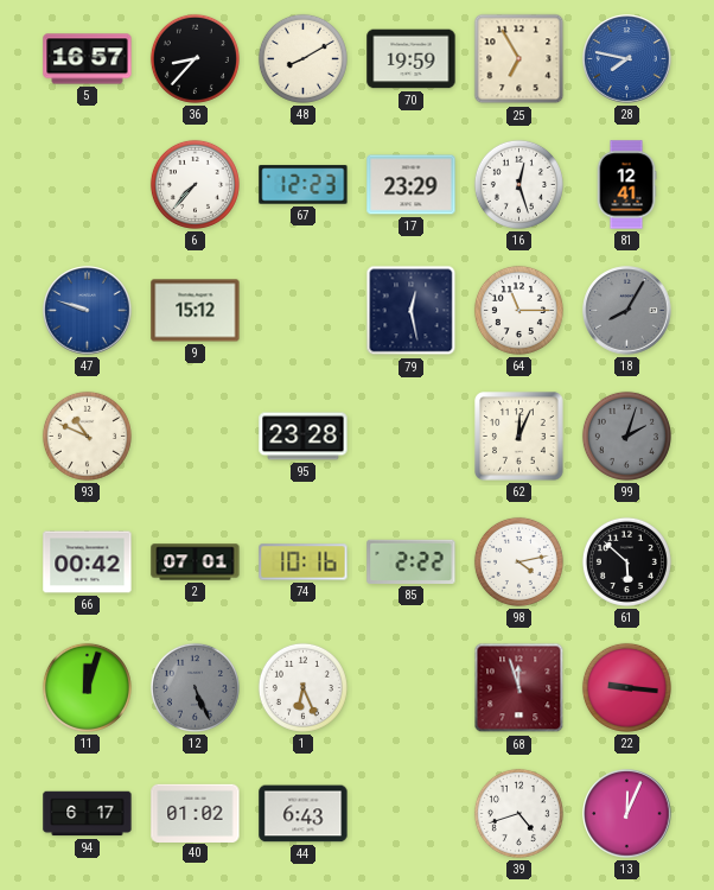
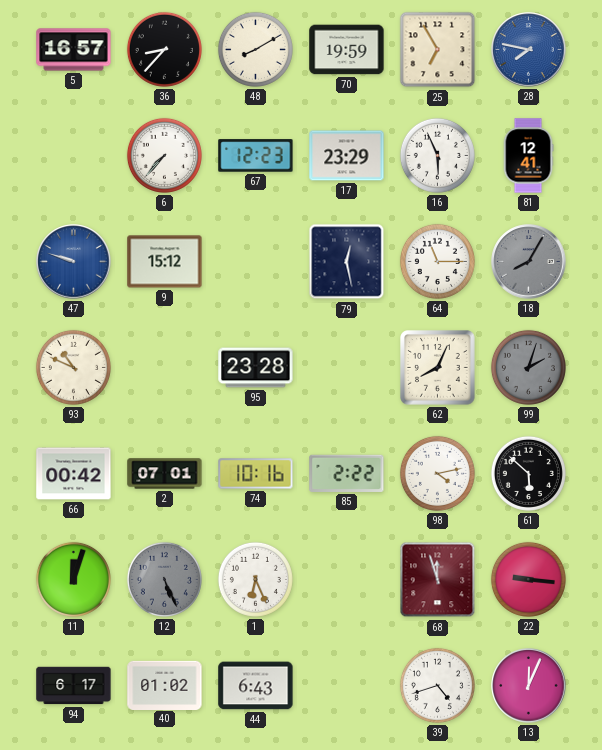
16: 12:27 -> 5:56 (437, 155)
62: 12:04 -> 8:04 (438, 368)
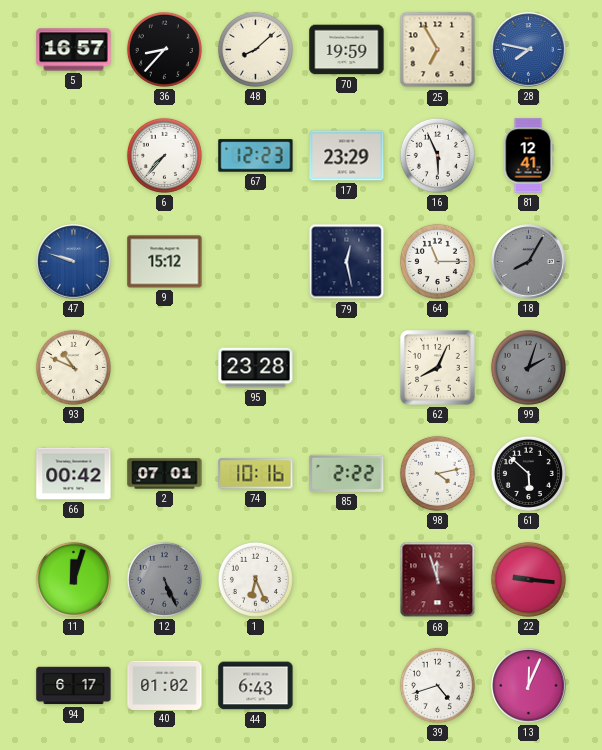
48: 8:10 -> 8:08 (255, 49)
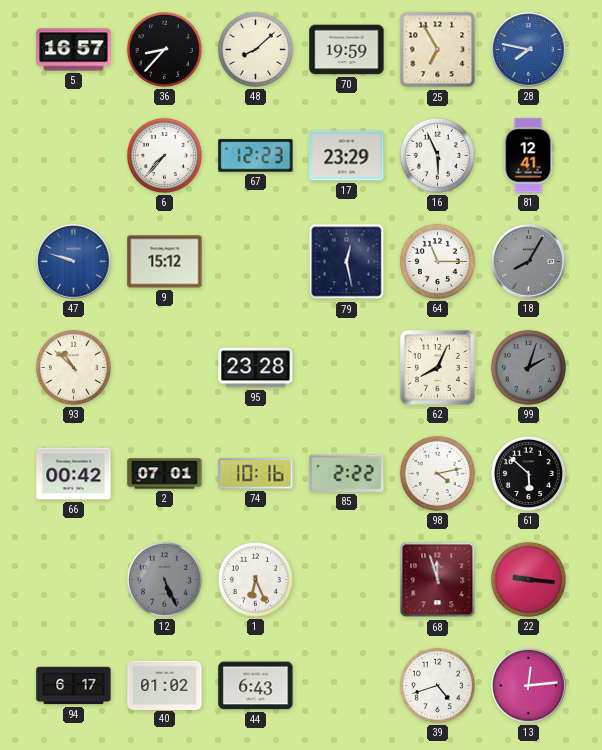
93: 10:49 -> 10:52 (73, 367)
11: 12:03 -> none (73, 579)
13: 12:04 -> 12:14 (529, 686)
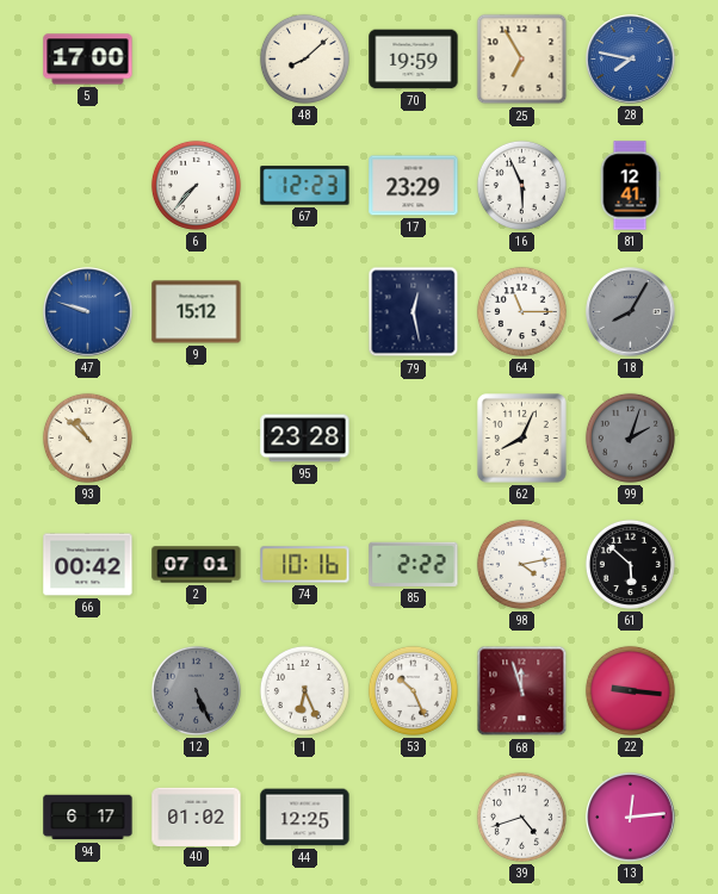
5: 16:57 -> 17:00 (88, 60)
36: 8:37 -> none (164, 49)
53: none -> 10:26 (413, 690)
44: 6:43 -> 12:25 (305, 818)
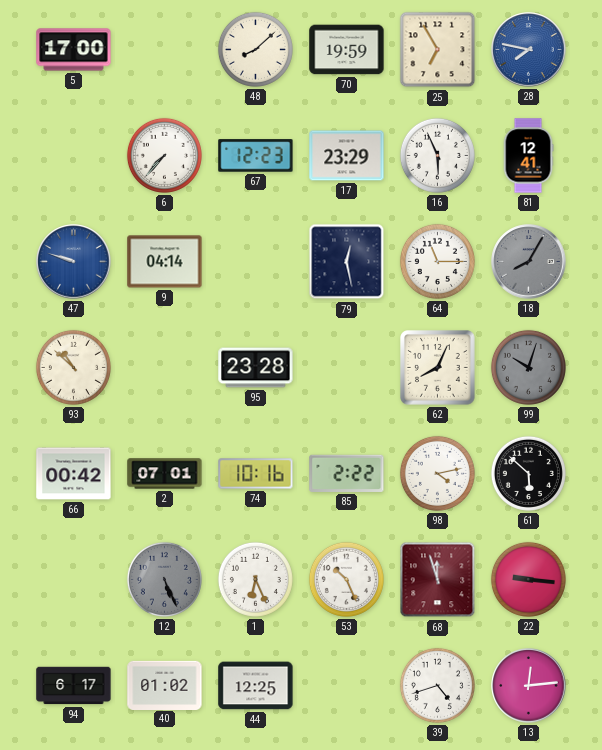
9: 15:12 -> 04:14 (165, 262)
99: 2:03 -> 10:03 (528, 367)
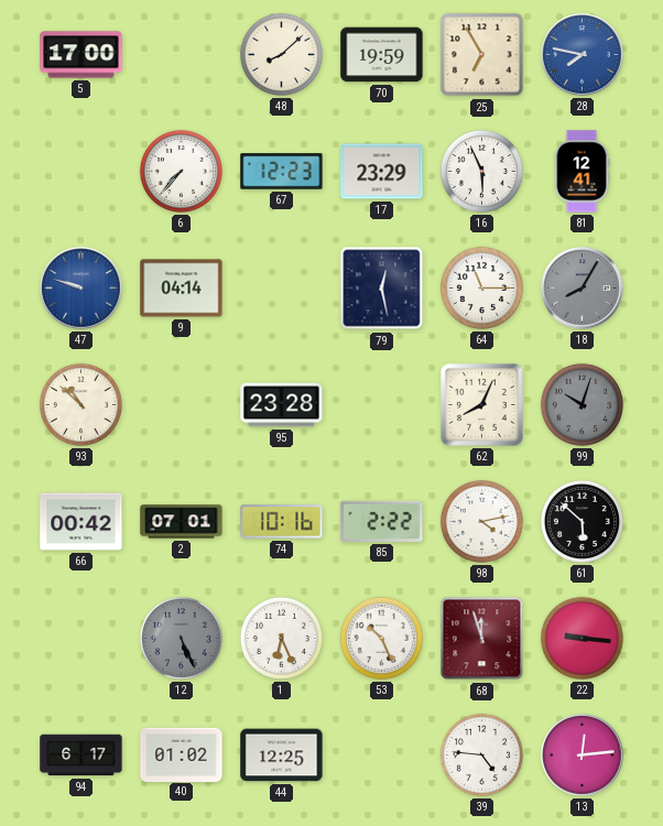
39: 4:42 -> 4:46 (481, 754)
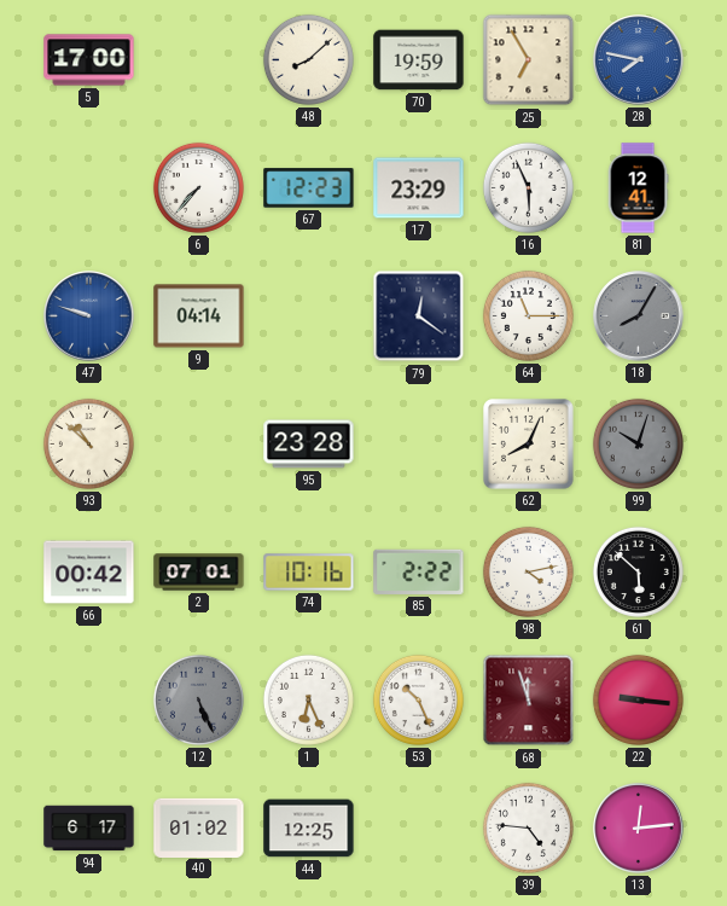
79: 12:28 -> 12:21 (419, 316)
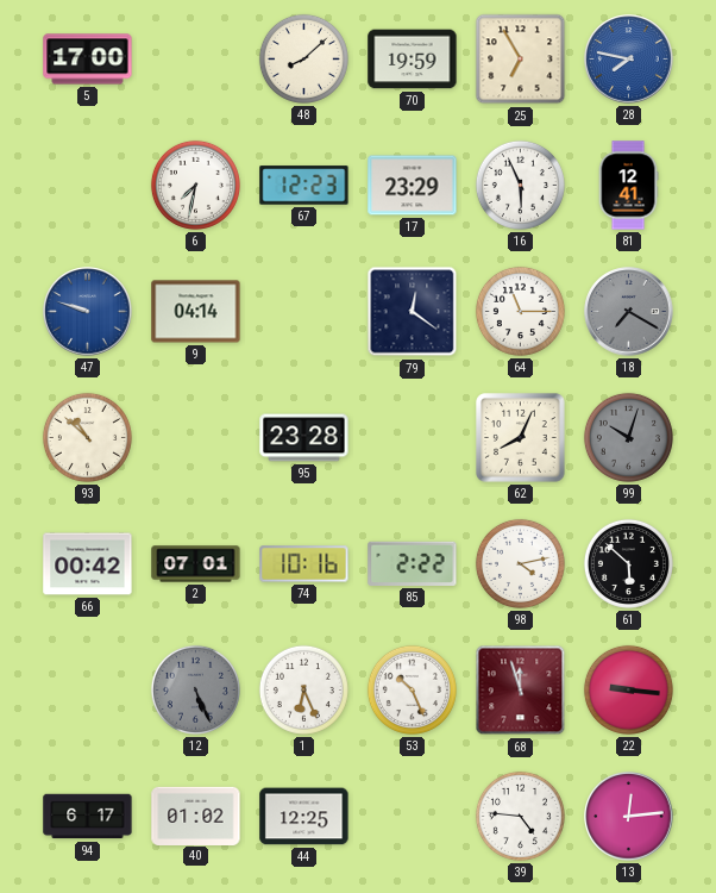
6: 7:37 -> 7:32 (195, 185)
18: 8:05 -> 7:20 (629, 312)
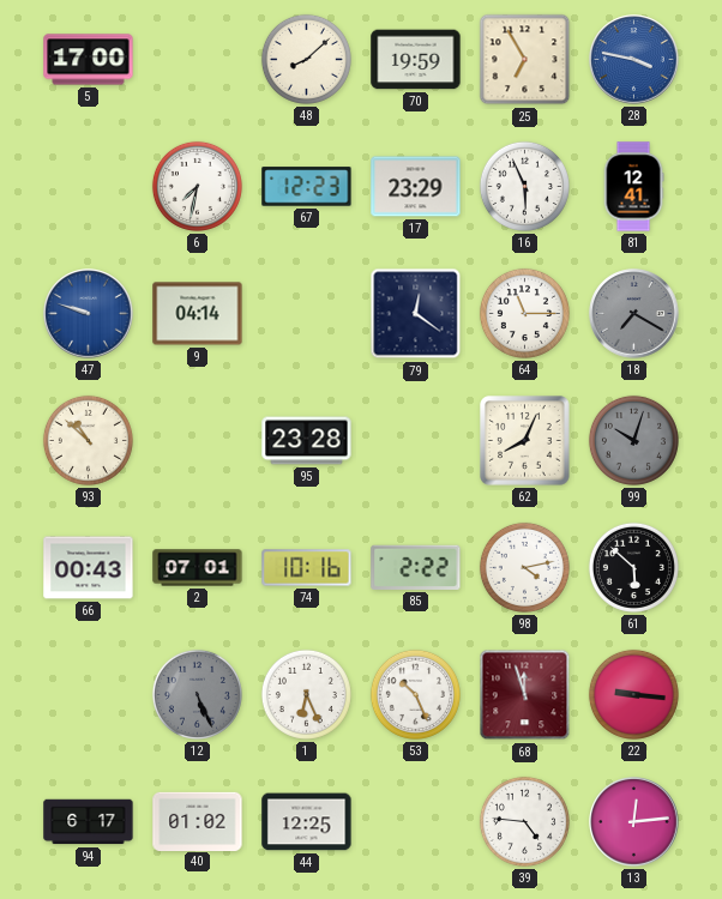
28: 7:47 -> 3:47 (634, 60)
66: 00:42 -> 00:43 (89, 568)
